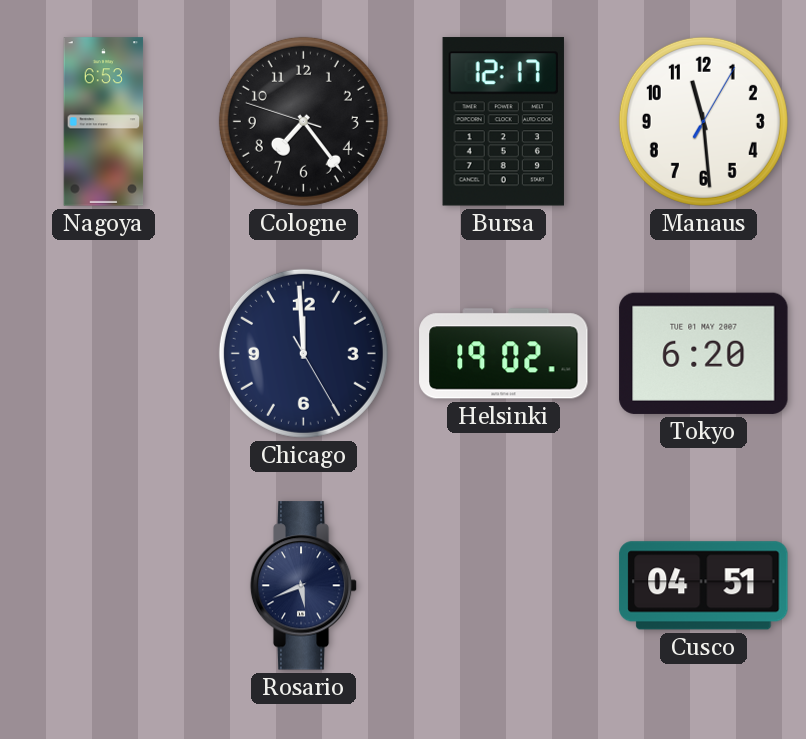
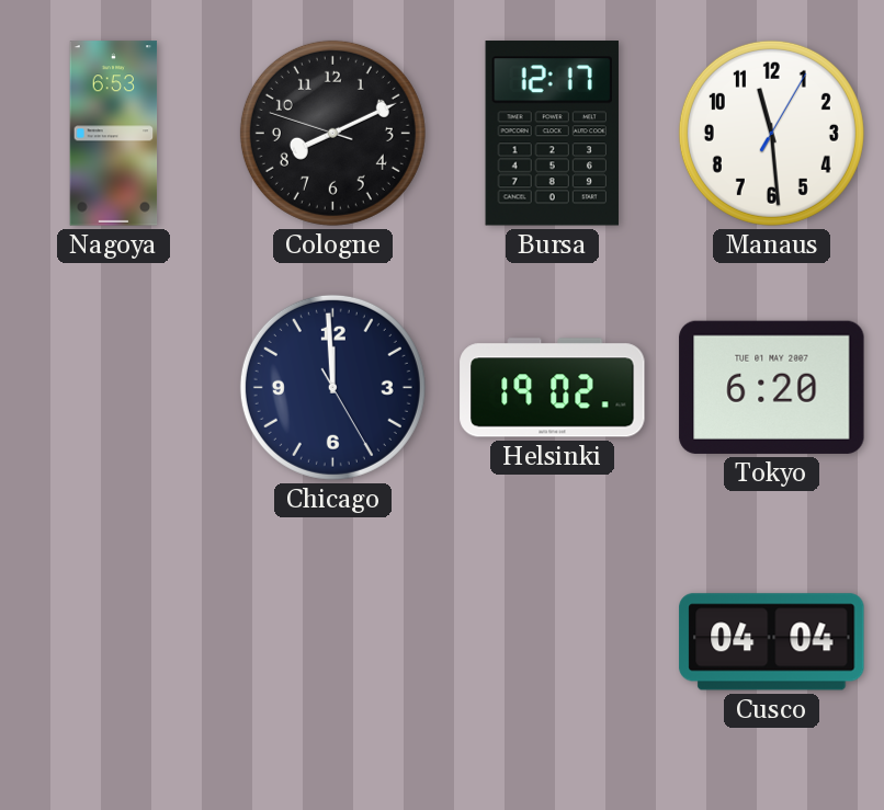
Cologne: 7:23 -> 8:10 (332, 133)
Rosario: 5:41 -> none (304, 586)
Cusco: 04:51 -> 04:04 (772, 642)
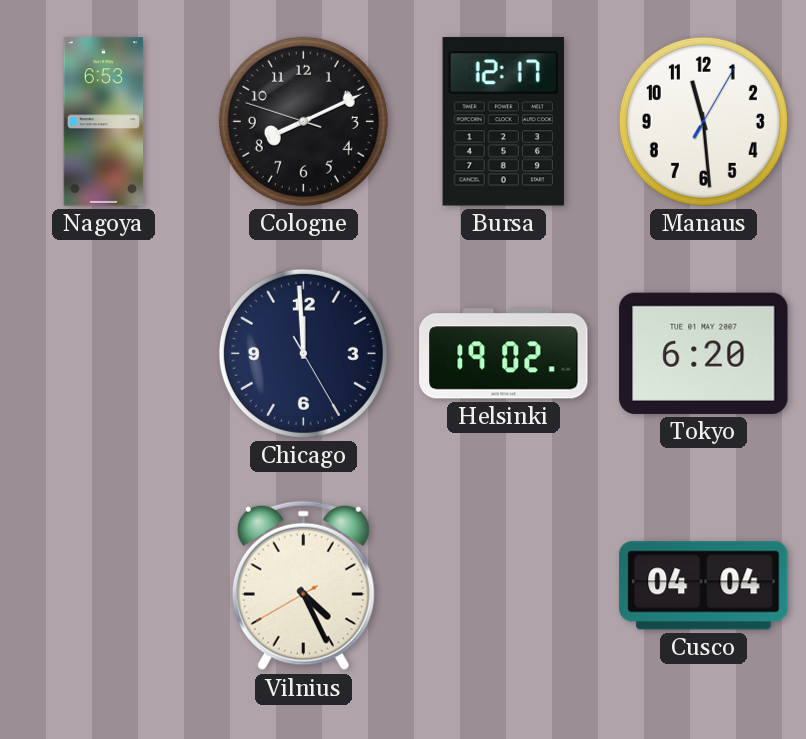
Vilnius: none -> 4:25 (303, 586)
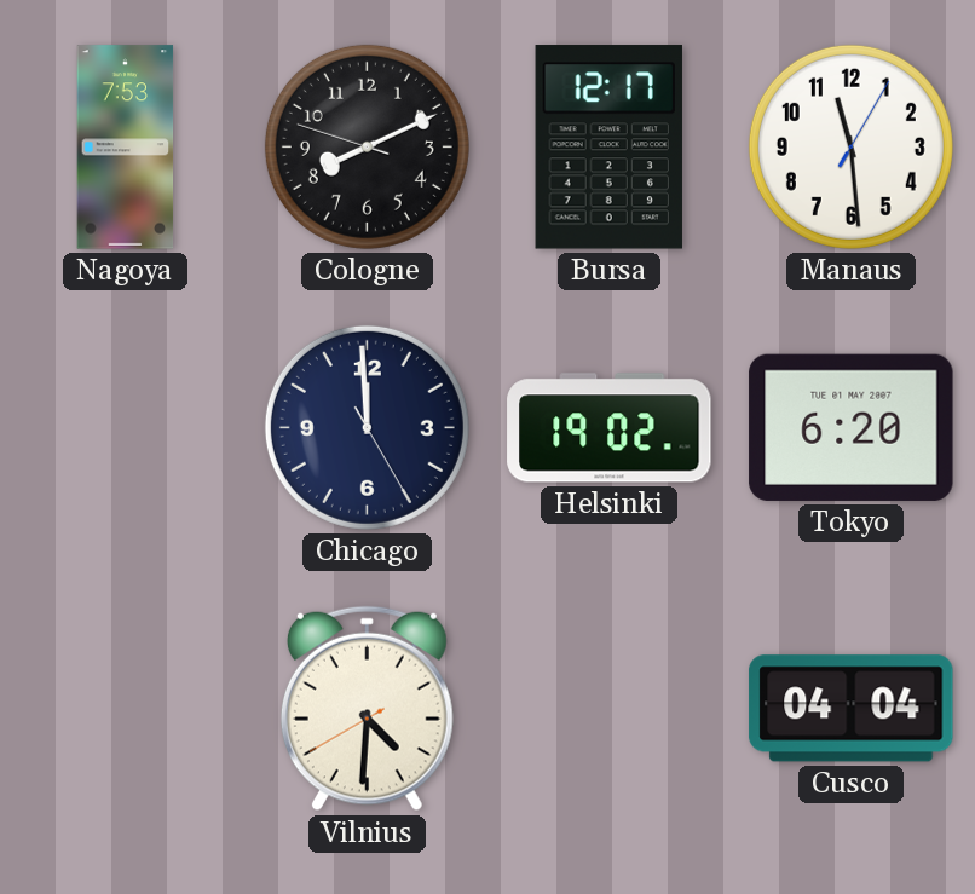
Nagoya: 6:53 -> 7:53 (126, 148)
Vilnius: 4:25 -> 4:30 (367, 709)
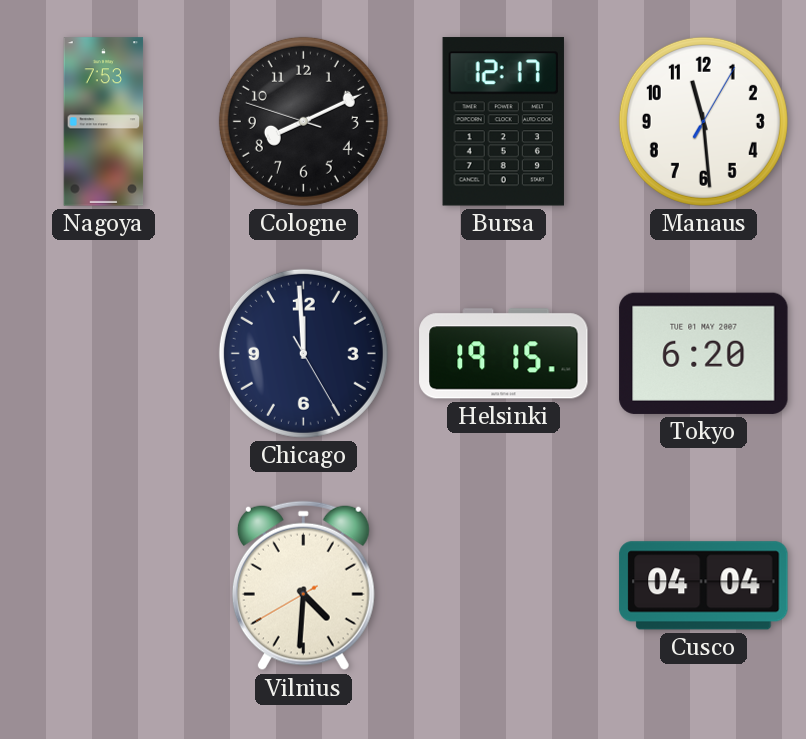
Helsinki: 19:02 -> 19:15 (504, 354)
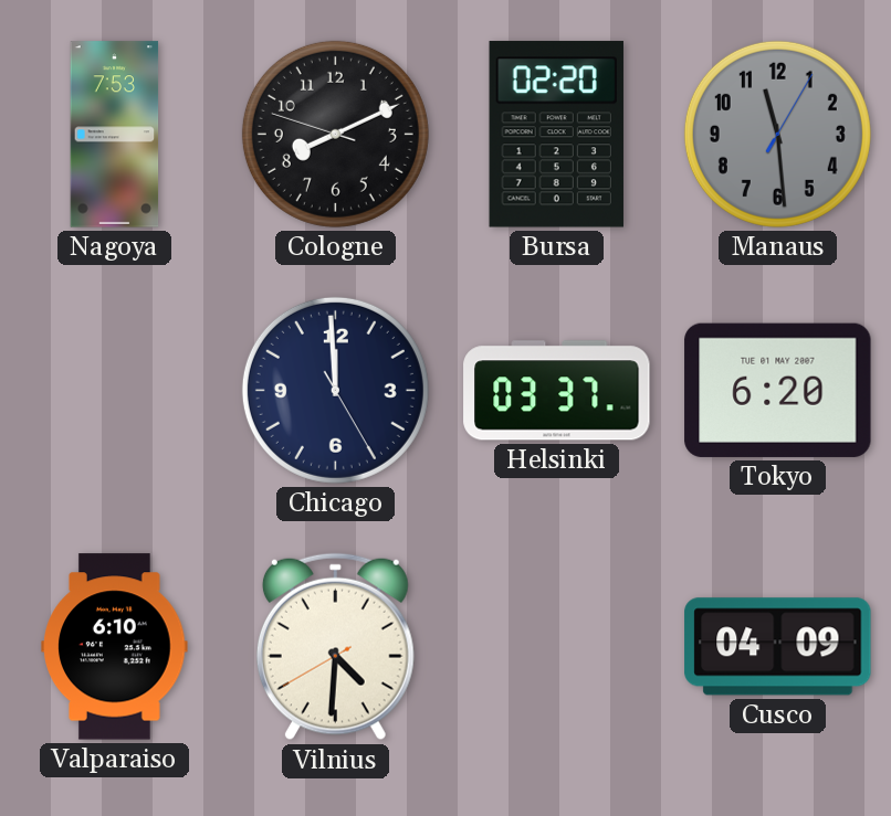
Bursa: 12:17 -> 02:20 (556, 135)
Manaus dial: white -> grey (777, 134)
Helsinki: 19:15 -> 03:37 (557, 391)
Valparaiso: none -> 6:10 (115, 647)
Cusco: 04:04 -> 04:09 (778, 647)
